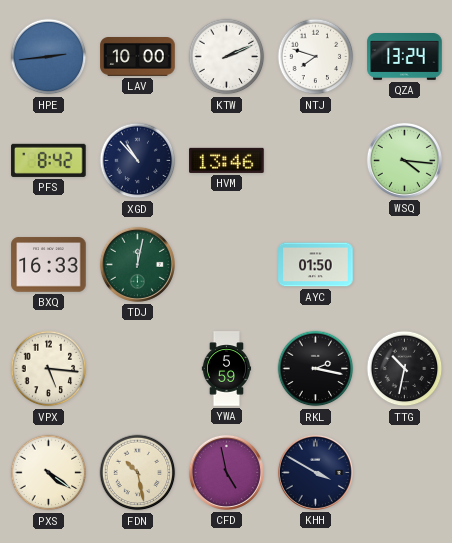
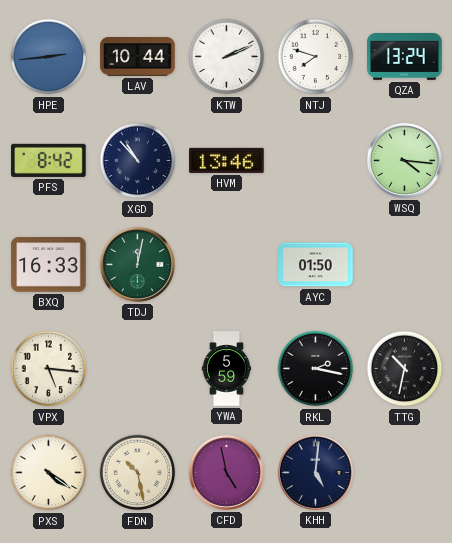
LAV: 10:00 -> 10:44 (138, 57)
KHH: 3:50 -> 5:01 (315, 472)
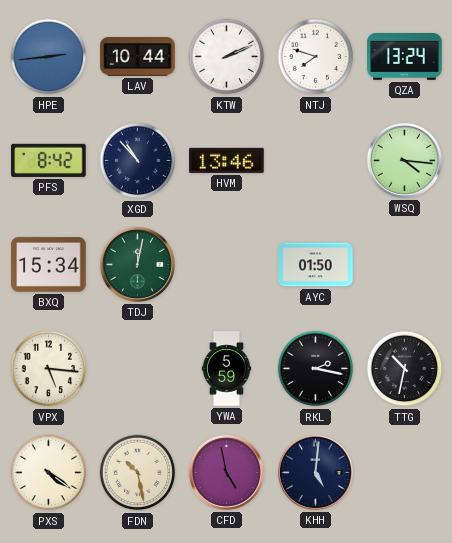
BXQ: 16:33 -> 15:34 (49, 265)
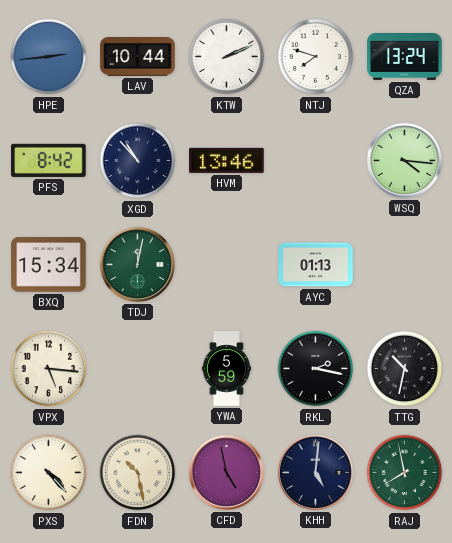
AYC: 01:50 -> 01:13 (316, 265)
PXS: 4:21 -> 4:23 (49, 473)
RAJ: none -> 7:58 (405, 473)
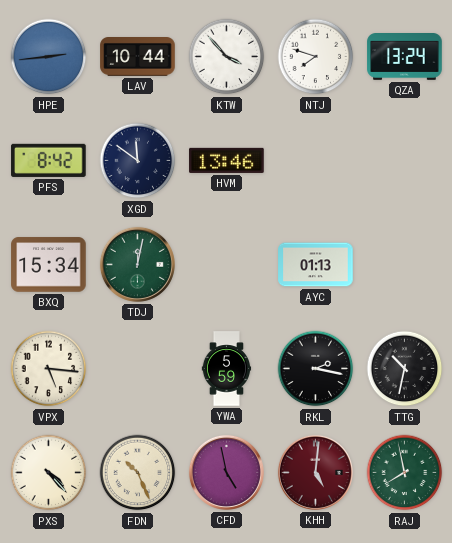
KTW: 2:11 -> 3:53 (227, 57)
XGD: 10:53 -> 11:51 (138, 161)
WSQ: 4:16 -> none (404, 160)
FDN: 10:28 -> 10:26 (138, 473)
KHH dial: navy -> burgundy (315, 472)
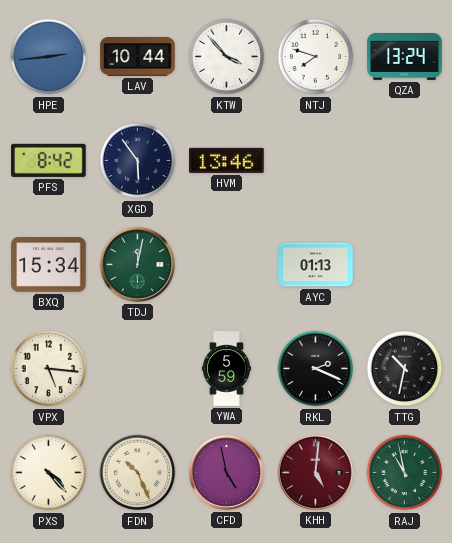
XGD: 11:51 -> 5:54 (138, 161)
RKL: 2:17 -> 2:19 (316, 369)
RAJ: 7:58 -> 10:58 (405, 473)
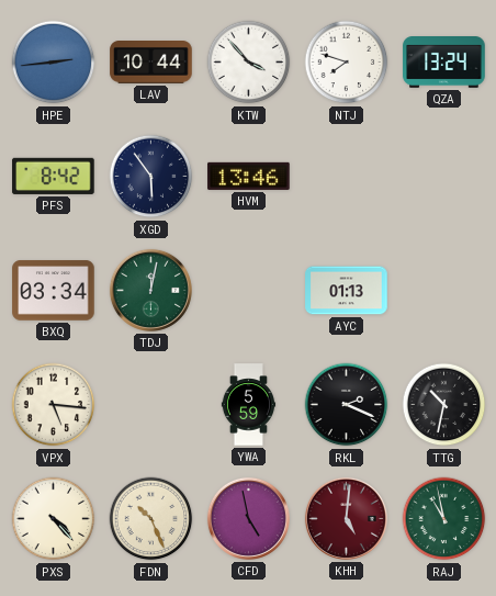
BXQ: 15:34 -> 03:34 (54, 291)
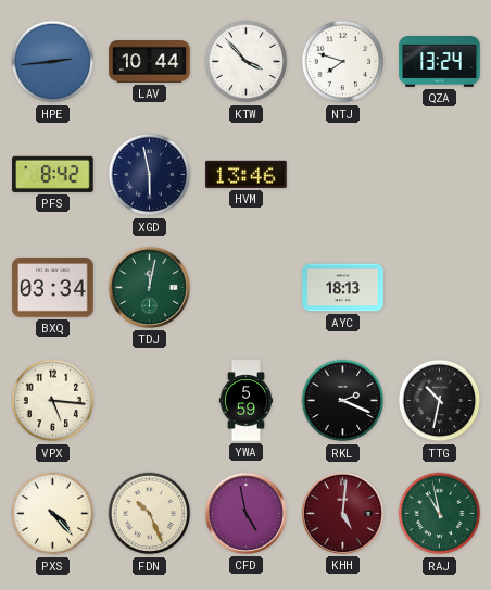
XGD: 5:54 -> 5:58 (150, 175)
AYC: 01:13 -> 18:13 (343, 288)
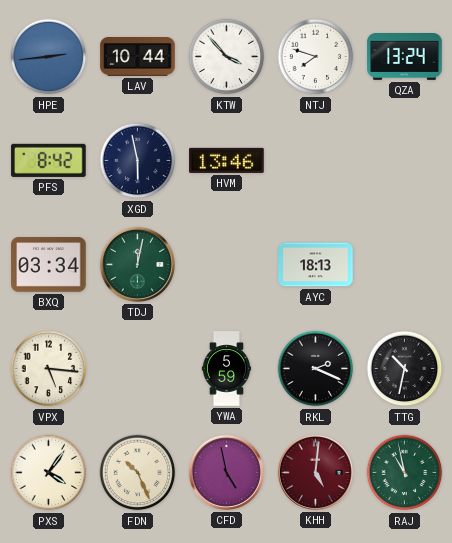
PXS: 4:23 -> 4:06 (49, 473)
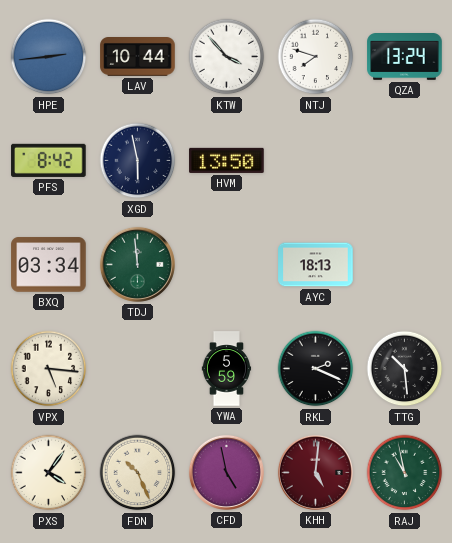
HVM: 13:46 -> 13:50 (227, 160)
TDJ: 12:02 -> 11:59 (137, 264)
TTG: 10:32 -> 10:29 (405, 369)
